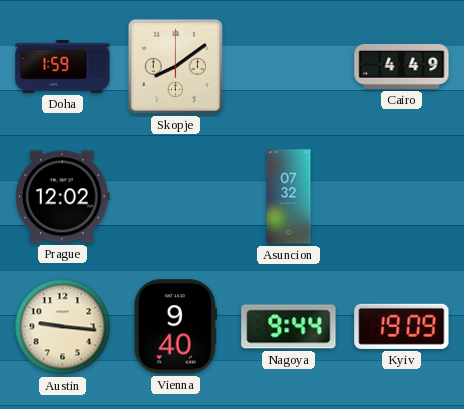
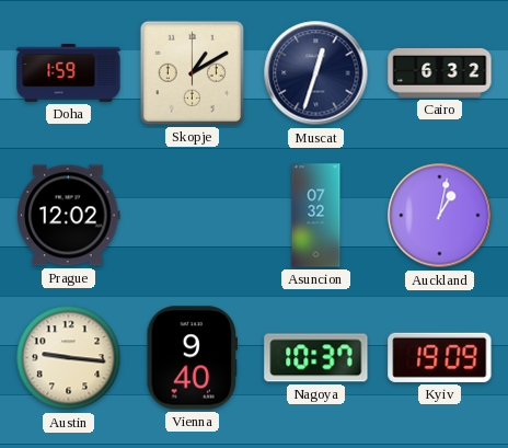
Skopje: 8:09 -> 1:10 (192, 72)
Muscat: none -> 12:33 (316, 73)
Cairo: 4:49 -> 6:32 (440, 73)
Auckland: none -> 1:02 (440, 216)
Nagoya: 9:44 -> 10:37 (316, 358)
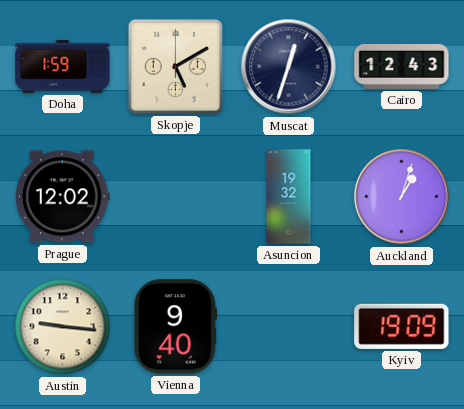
Skopje: 1:10 -> 5:10 (175, 66)
Cairo: 6:32 -> 12:43 (402, 67)
Asuncion: 07:32 -> 19:32 (289, 197)
Auckland: 1:02 -> 1:03 (402, 197)
Nagoya: 10:37 -> none (316, 358)
